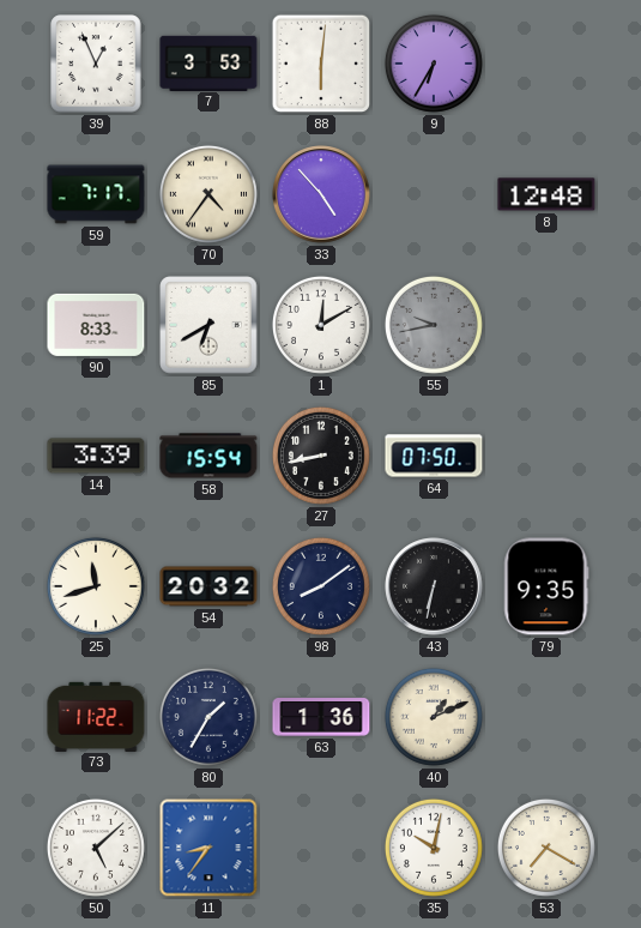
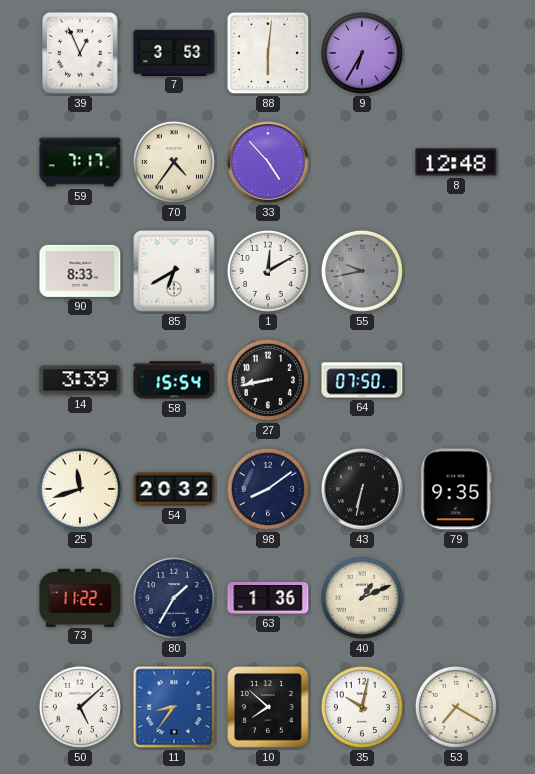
10: none -> 7:52 (268, 707)
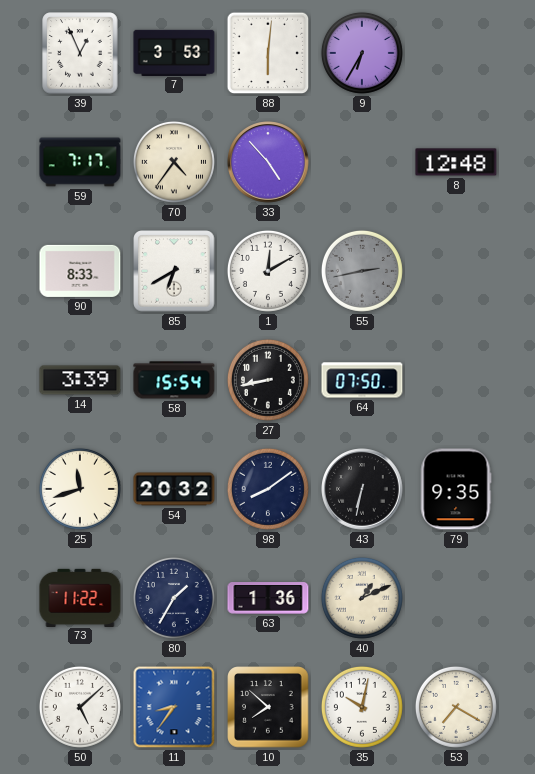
55: 9:43 -> 2:43 (362, 271)
